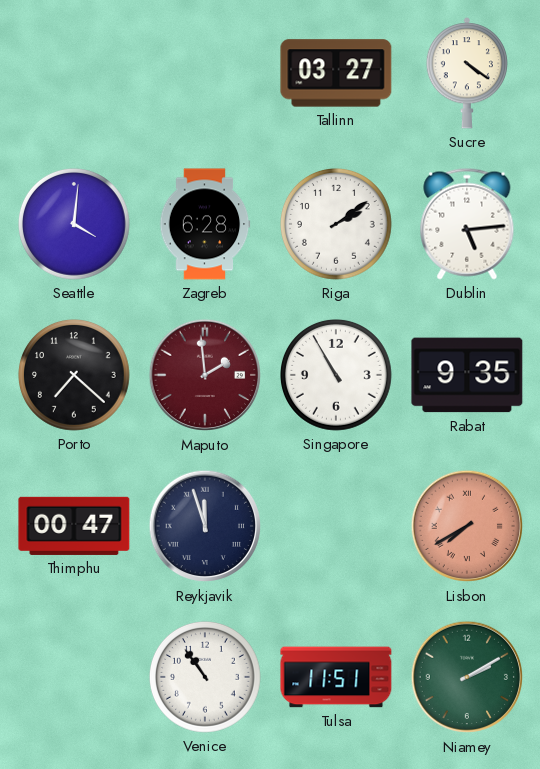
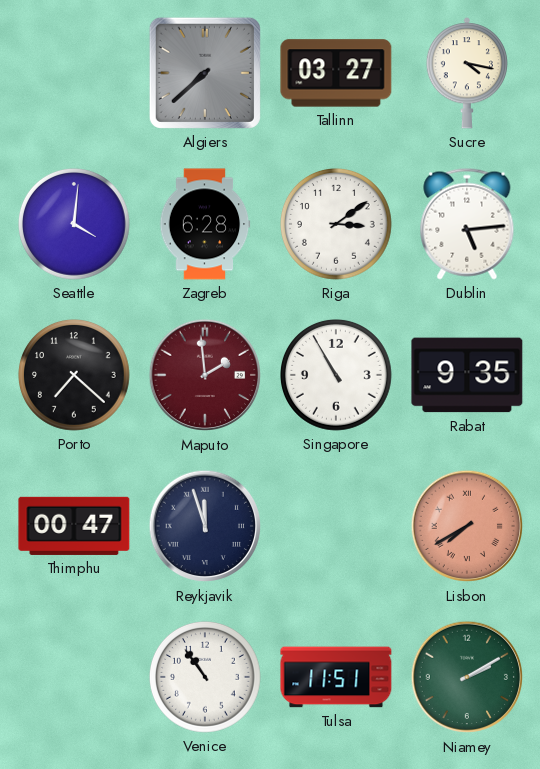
Algiers: none -> 7:38 (205, 73)
Sucre: 4:21 -> 4:17 (467, 73)
Riga: 2:09 -> 3:09 (337, 225)
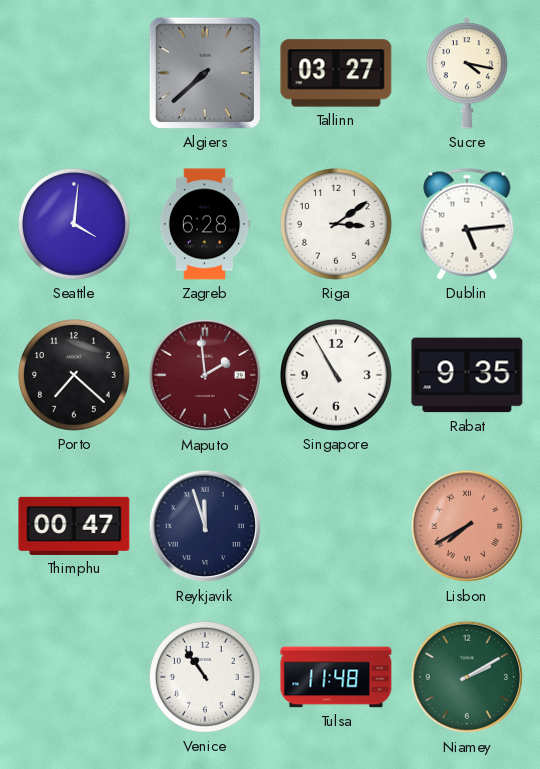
Tulsa: 11:51 -> 11:48 (336, 677)
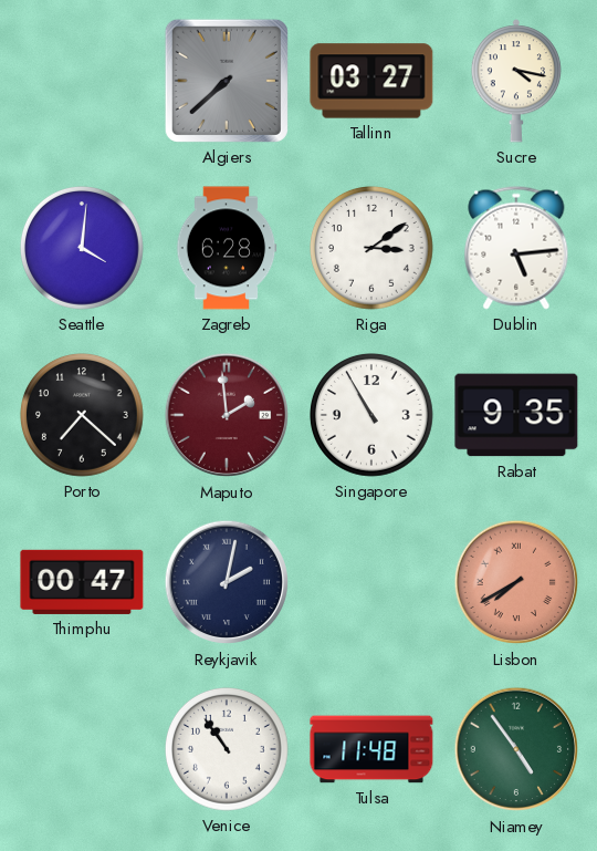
Reykjavik: 11:57 -> 2:02 (227, 582)
Niamey: 2:10 -> 4:54 (516, 749)
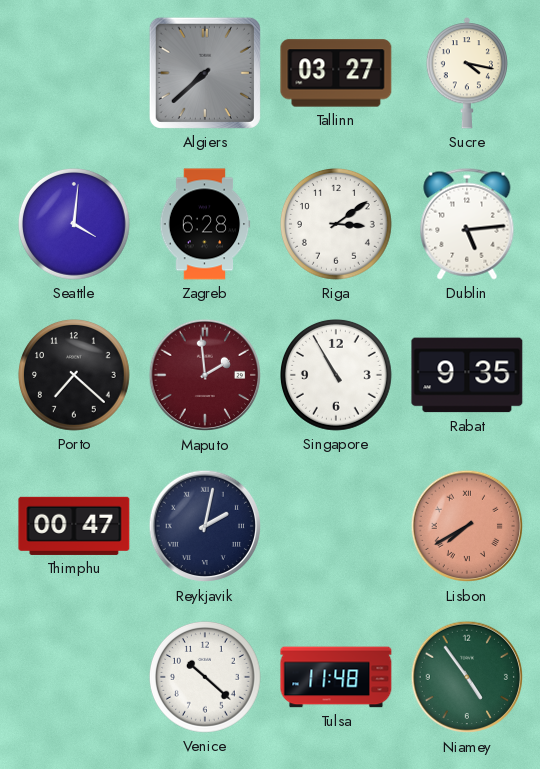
Venice: 10:54 -> 10:22 (206, 678)
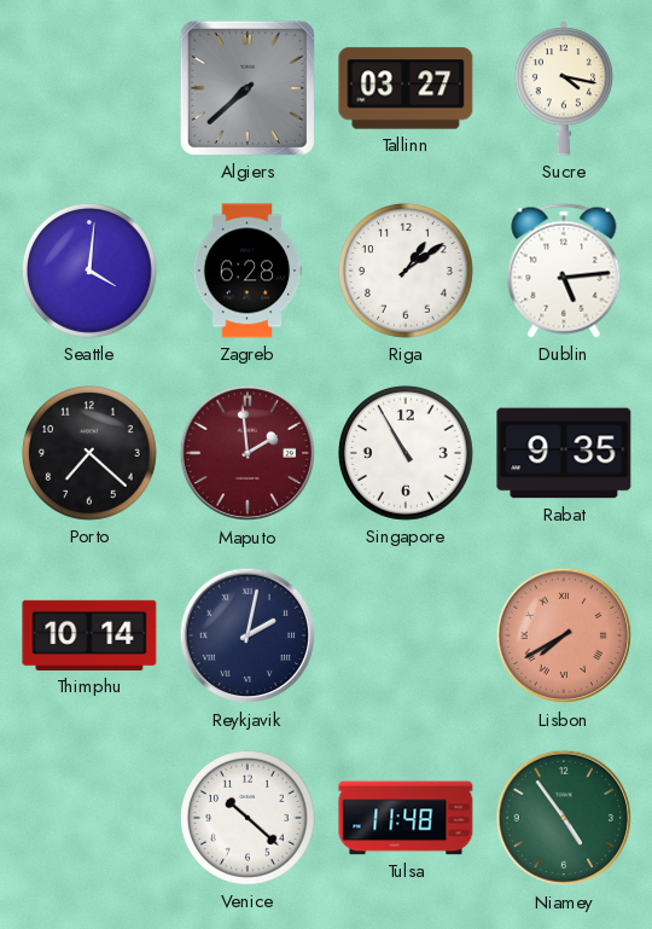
Riga: 3:09 -> 1:09 (407, 272)
Thimphu: 00:47 -> 10:14 (89, 635)
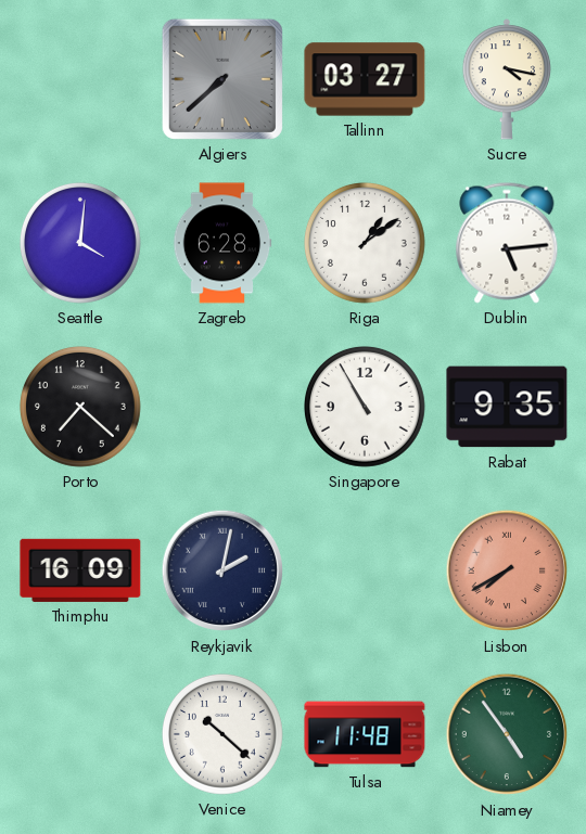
Maputo: 1:59 -> none (248, 453)
Thimphu: 10:14 -> 16:09 (80, 570)
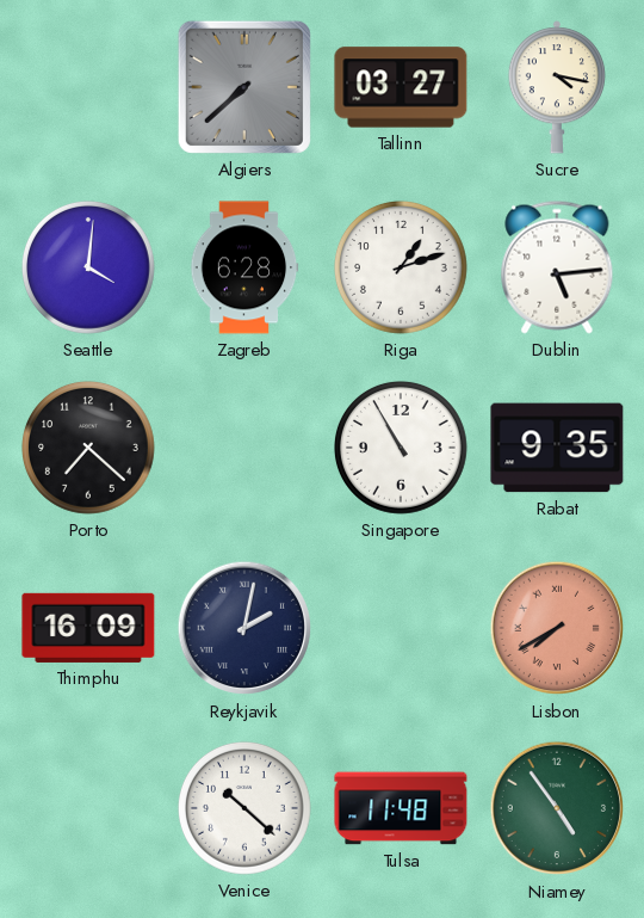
Riga: 1:09 -> 1:12 (402, 269)
